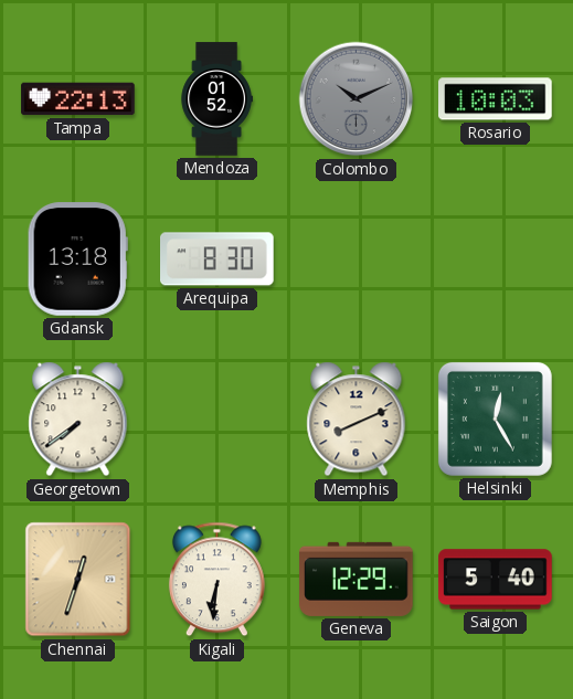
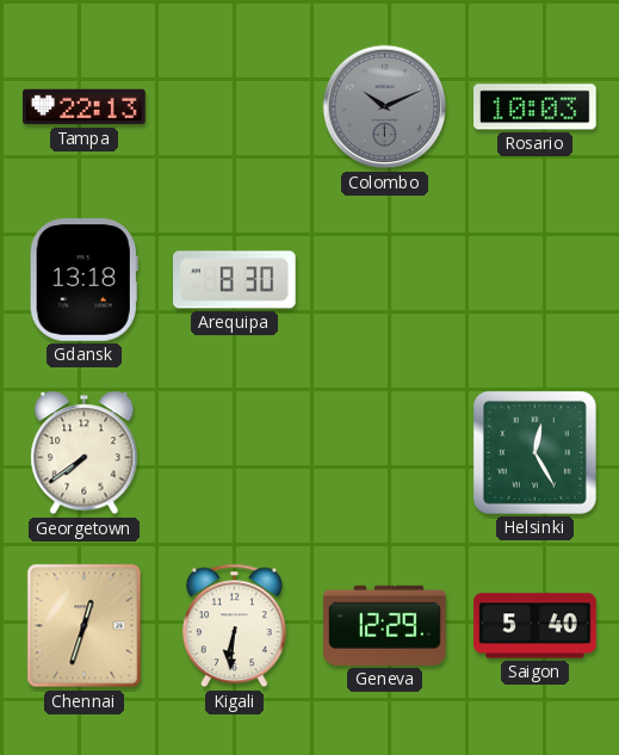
Mendoza: 01:52 -> none (216, 99)
Memphis: 8:11 -> none (357, 420)
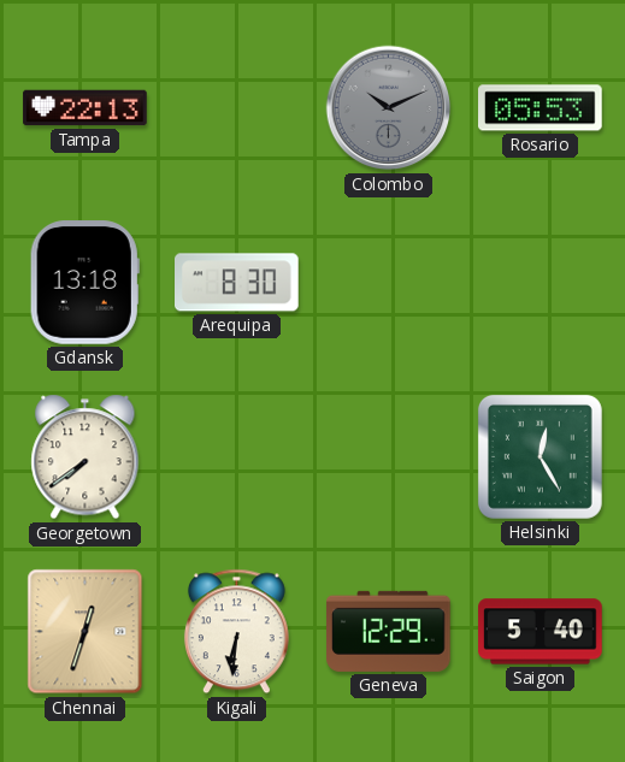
Rosario: 10:03 -> 05:53 (541, 108)
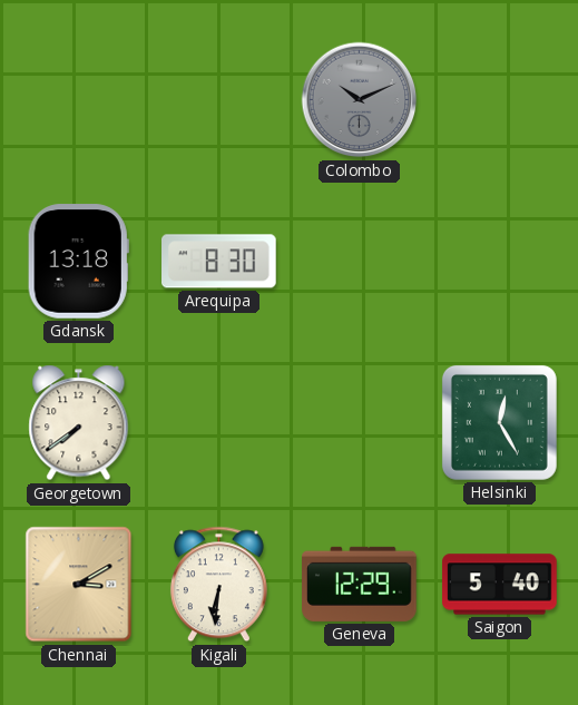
Tampa: 22:13 -> none (86, 108)
Rosario: 05:53 -> none (541, 108)
Chennai: 12:33 -> 3:10 (79, 585)
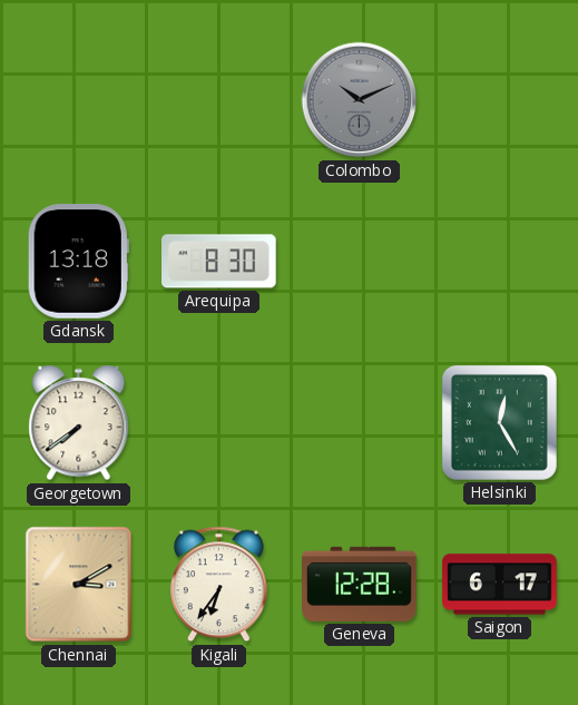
Kigali: 6:31 -> 6:36 (218, 585)
Geneva: 12:29 -> 12:28 (360, 584)
Saigon: 5:40 -> 6:17 (500, 585)
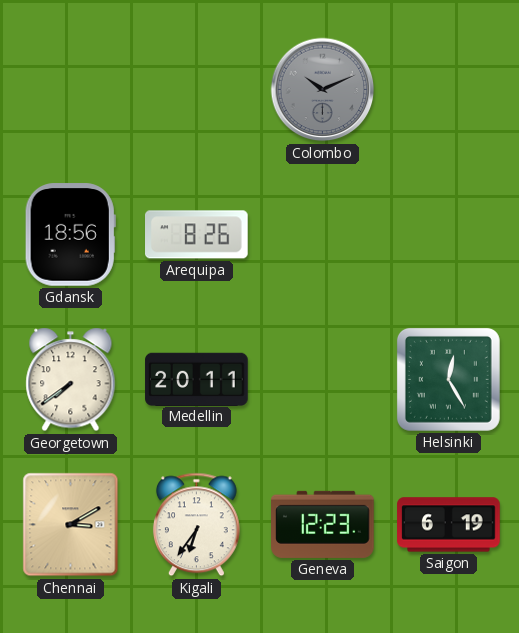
Gdansk: 13:18 -> 18:56 (70, 235)
Arequipa: 8:30 -> 8:26 (197, 235)
Medellin: none -> 20:11 (197, 379)
Geneva: 12:28 -> 12:23 (323, 524)
Saigon: 6:17 -> 6:19 (449, 525)
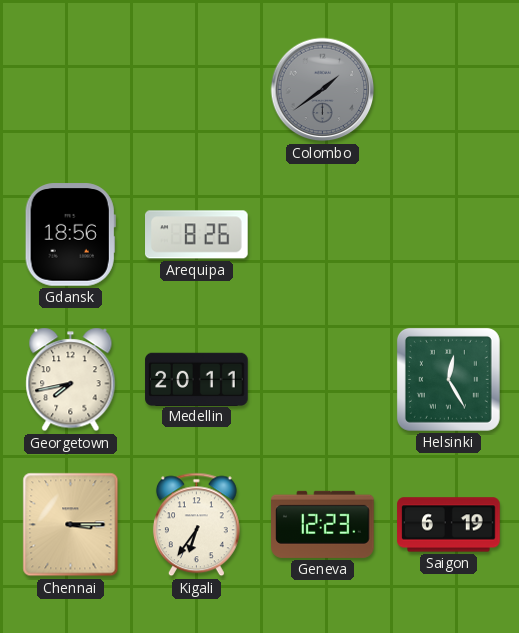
Colombo: 10:11 -> 1:39 (323, 90)
Georgetown: 7:39 -> 7:43 (71, 380)
Chennai: 3:10 -> 3:15 (71, 525)
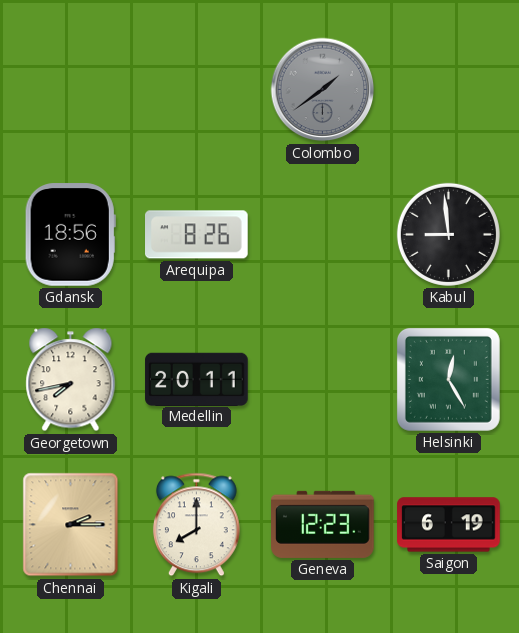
Kabul: none -> 8:59 (448, 234)
Chennai: 3:15 -> 2:15 (71, 525)
Kigali: 6:36 -> 8:00 (196, 525)
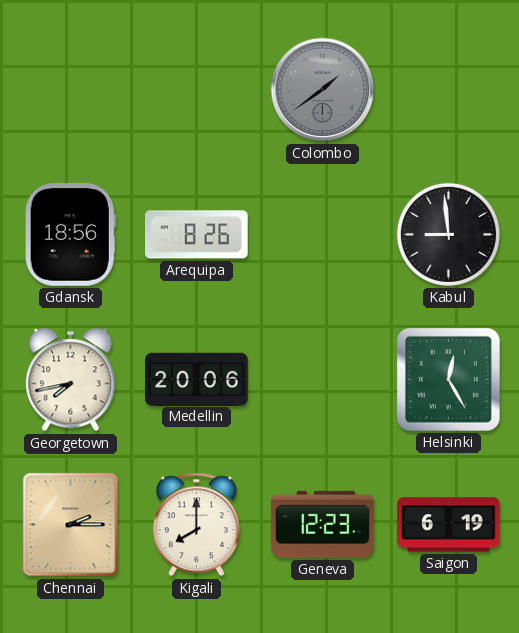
Medellin: 20:11 -> 20:06 (197, 379)
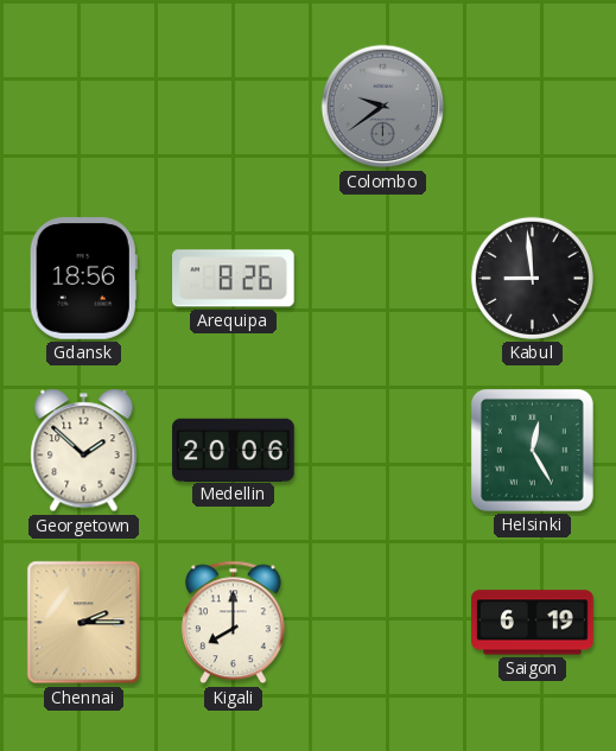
Colombo: 1:39 -> 9:39 (383, 107)
Georgetown: 7:43 -> 1:52 (84, 451)
Geneva: 12:23 -> none (323, 524)
